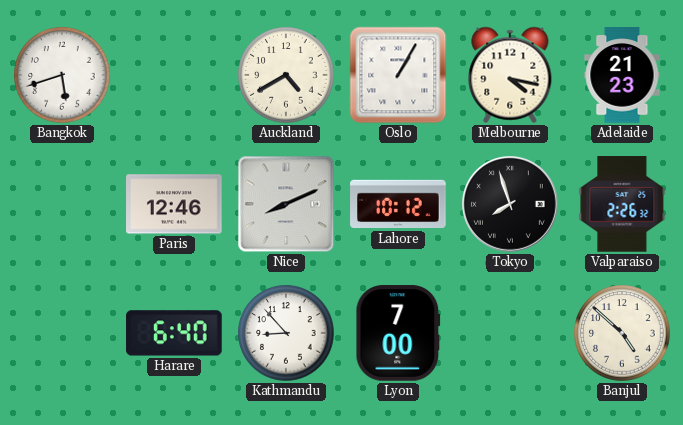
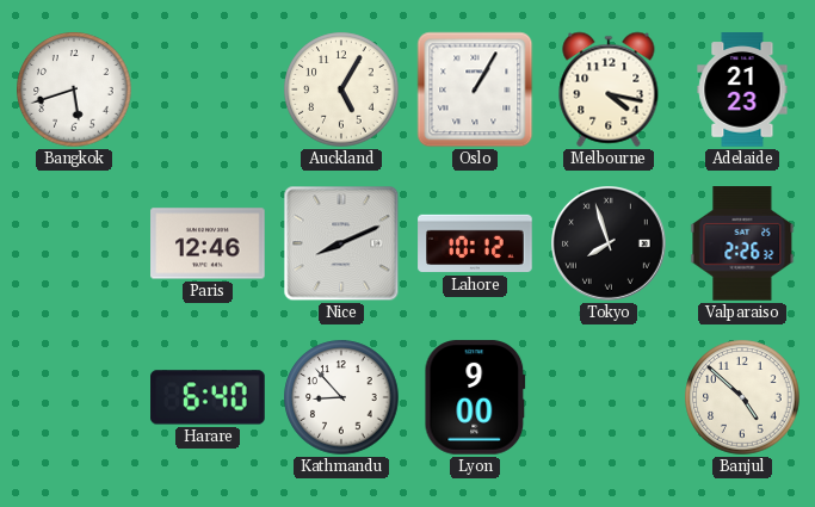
Auckland: 4:40 -> 5:05 (341, 89)
Lyon: 7:00 -> 9:00 (475, 397)
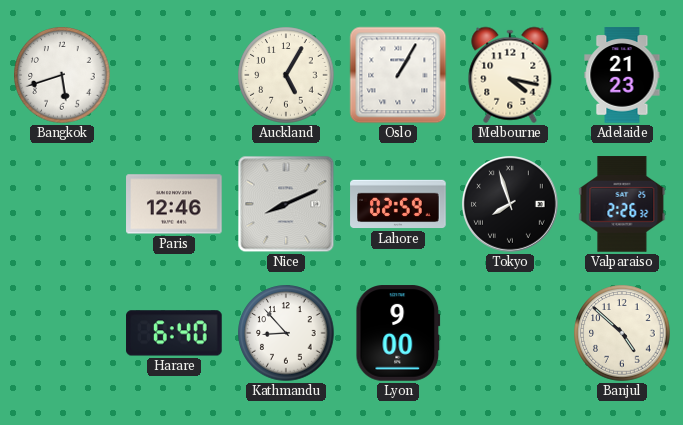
Lahore: 10:12 -> 02:59 (398, 204)
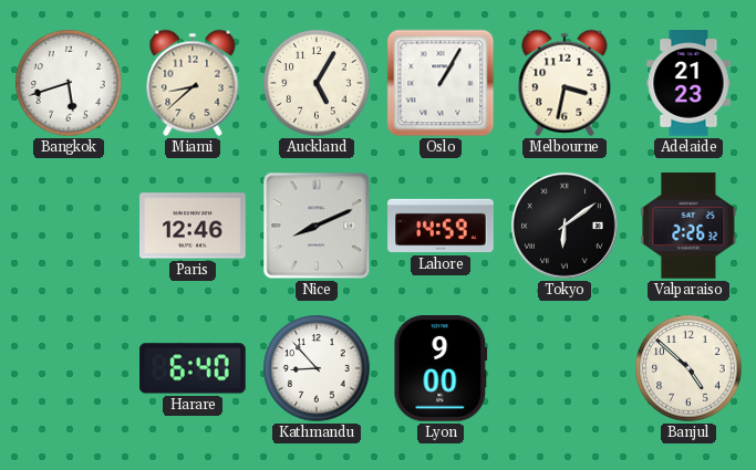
Miami: none -> 8:38 (193, 83)
Melbourne: 4:17 -> 3:32 (565, 83)
Lahore: 02:59 -> 14:59 (441, 226)
Tokyo: 7:57 -> 6:09 (566, 227)
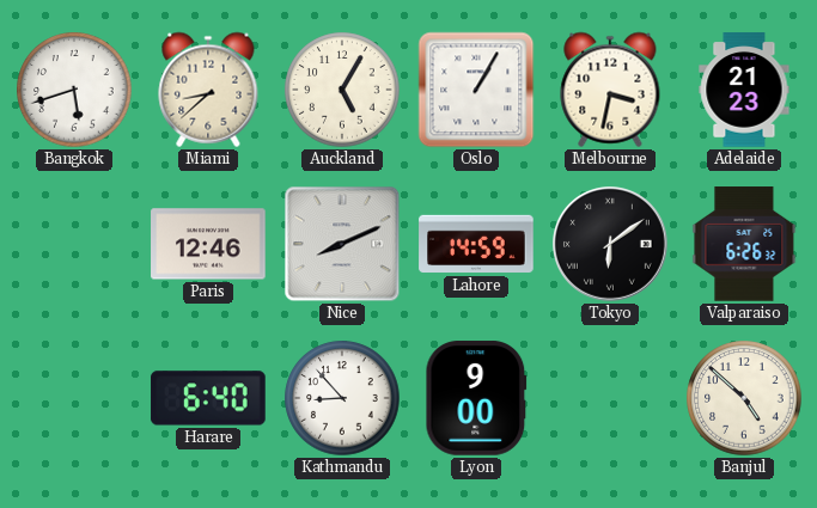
Valparaiso: 2:26 -> 6:26 (744, 244)
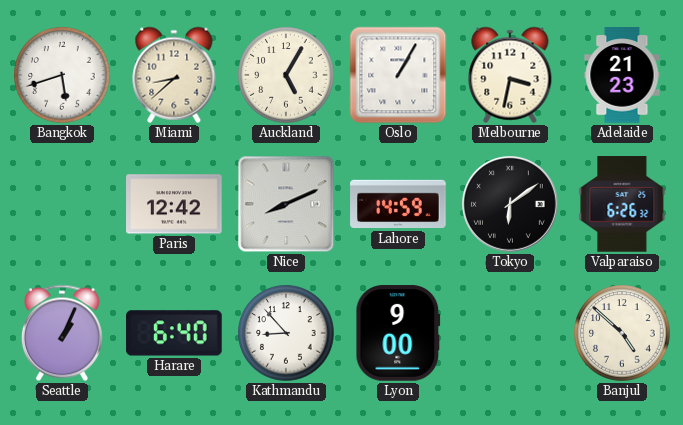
Paris: 12:46 -> 12:42 (174, 204)
Seattle: none -> 1:04 (62, 333)
